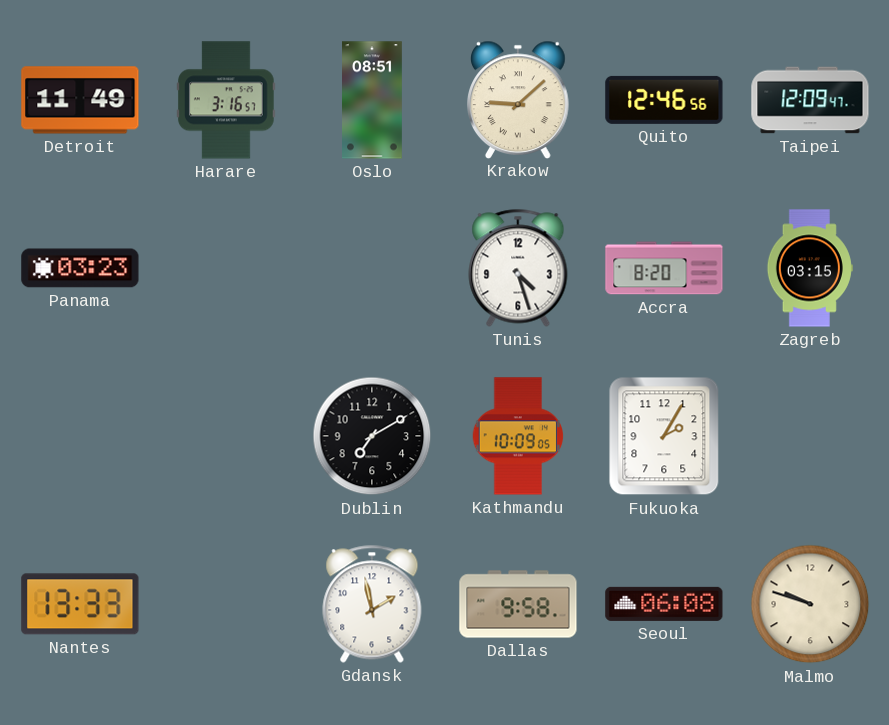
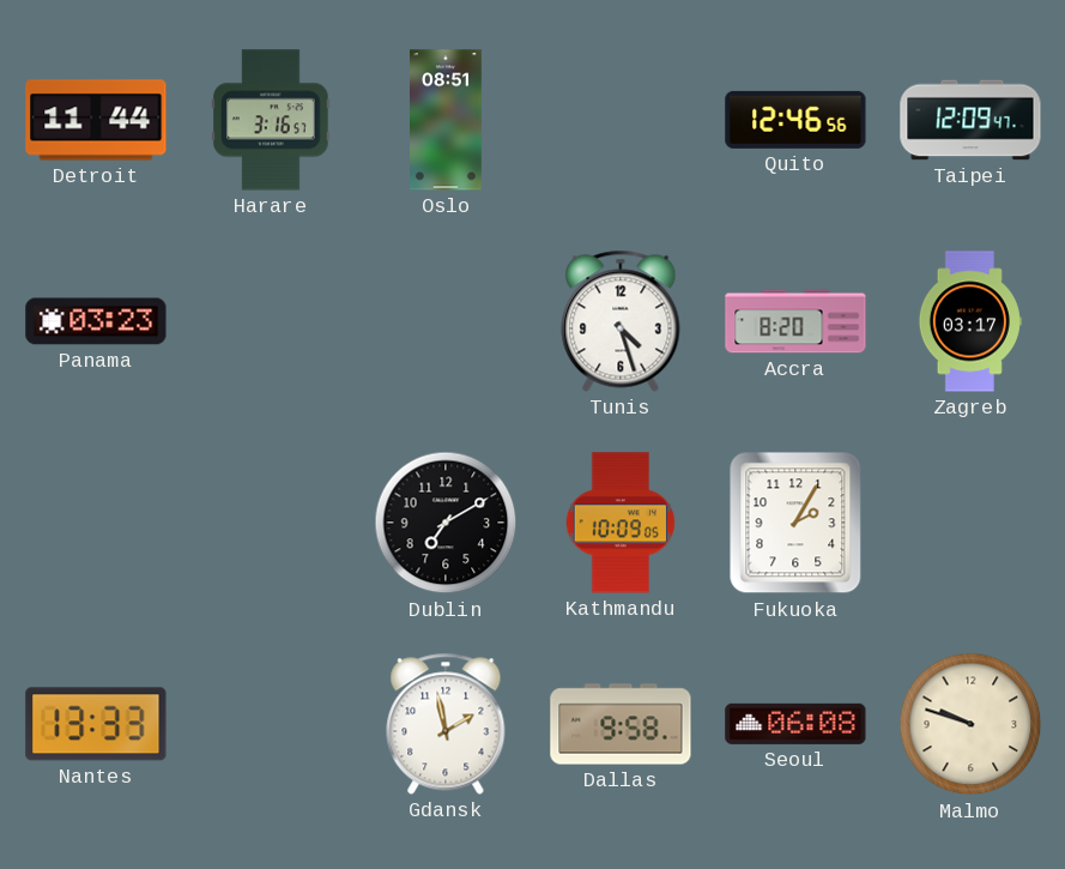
Detroit: 11:49 -> 11:44 (96, 120)
Krakow: 9:08 -> none (519, 99)
Zagreb: 03:15 -> 03:17 (970, 321)
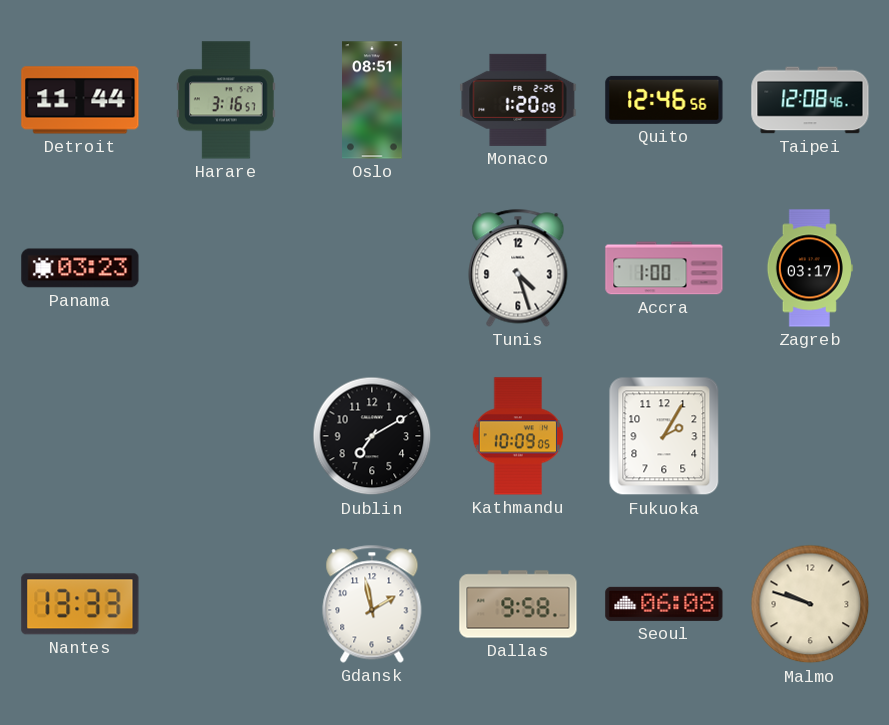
Monaco: none -> 1:20 (518, 100)
Taipei: 12:09 -> 12:08 (810, 100)
Accra: 8:20 -> 1:00 (664, 268)
